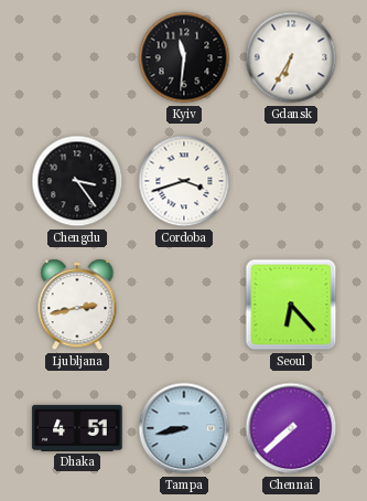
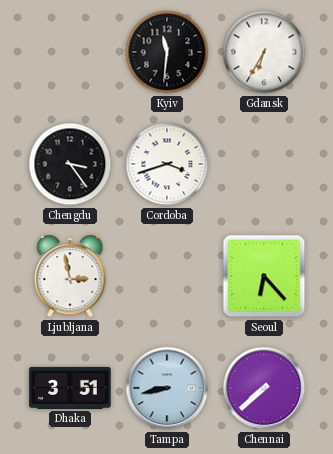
Ljubljana: 2:43 -> 2:58 (70, 276)
Dhaka: 4:51 -> 3:51 (70, 388)
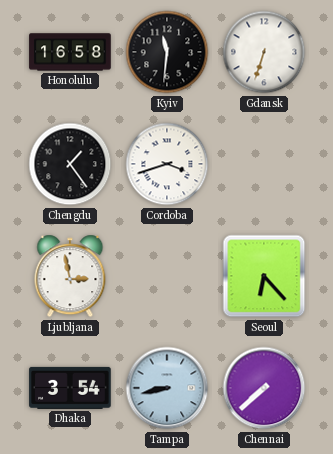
Honolulu: none -> 16:58 (70, 52)
Gdansk: 6:35 -> 6:33 (264, 52)
Chengdu: 3:24 -> 1:24 (70, 164)
Dhaka: 3:51 -> 3:54 (70, 388)
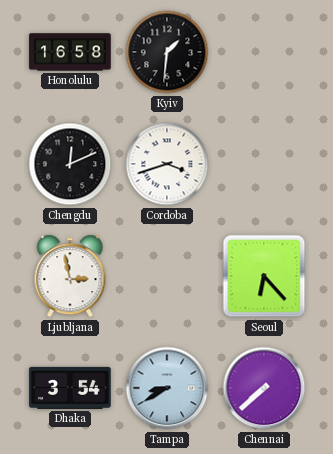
Kyiv: 11:31 -> 1:31 (167, 52)
Gdansk: 6:33 -> none (264, 52)
Chengdu: 1:24 -> 12:11 (70, 164)
Tampa: 8:43 -> 8:40 (167, 388)
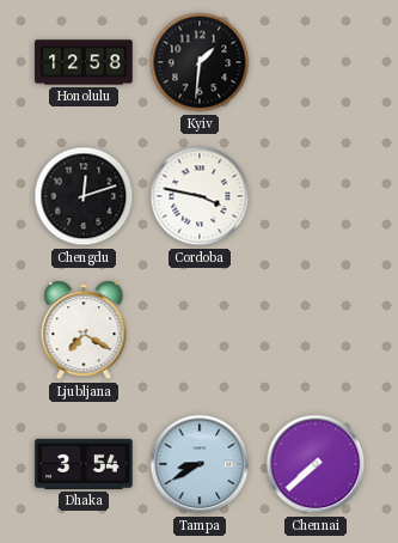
Honolulu: 16:58 -> 12:58 (84, 62)
Chengdu: 12:11 -> 12:12 (84, 196)
Cordoba: 3:42 -> 3:47 (200, 196)
Ljubljana: 2:58 -> 7:20 (84, 330)
Seoul: 6:23 -> none (264, 276)
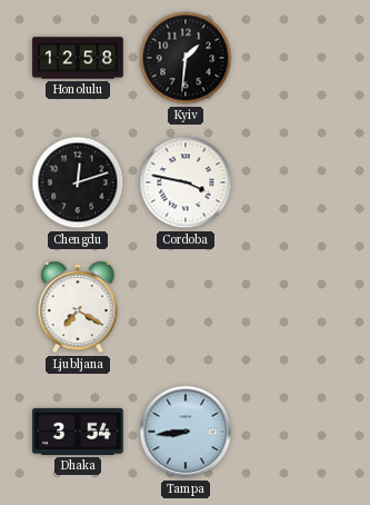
Tampa: 8:40 -> 8:44 (186, 432)
Chennai: 7:38 -> none (316, 464)
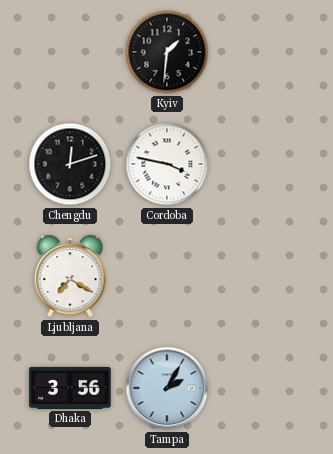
Honolulu: 12:58 -> none (78, 58)
Dhaka: 3:54 -> 3:56 (70, 388)
Tampa: 8:44 -> 2:05 (167, 388)
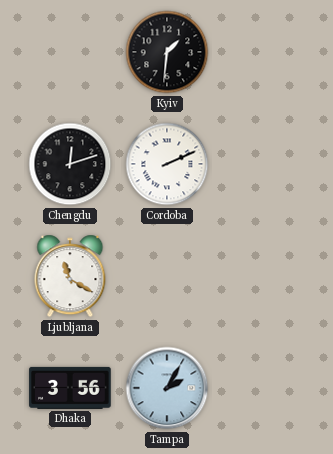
Cordoba: 3:47 -> 2:11 (167, 164)
Ljubljana: 7:20 -> 11:20 (70, 276)
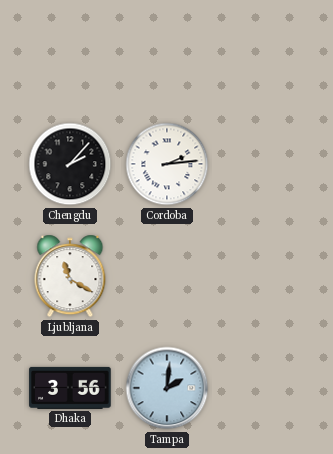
Kyiv: 1:31 -> none (167, 52)
Chengdu: 12:12 -> 2:07 (70, 164)
Cordoba: 2:11 -> 2:14 (167, 164)
Tampa: 2:05 -> 2:01 (167, 388)
